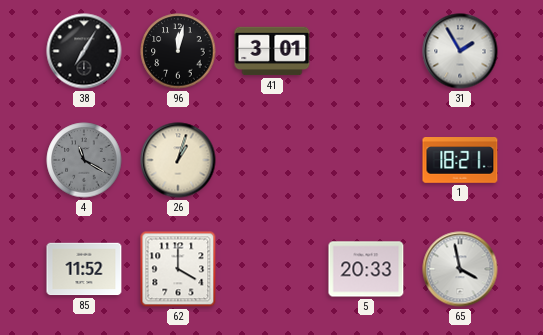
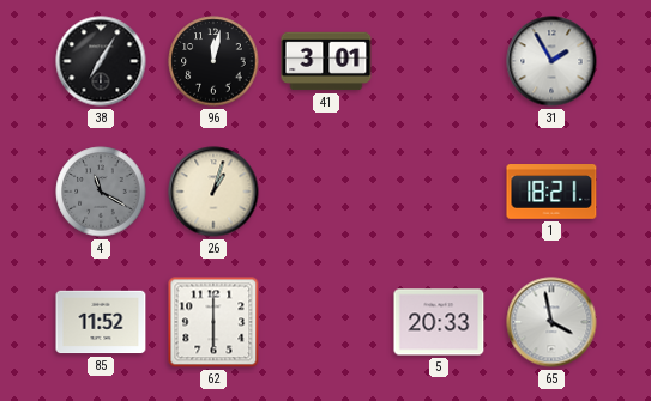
62: 4:00 -> 6:00 (213, 322)
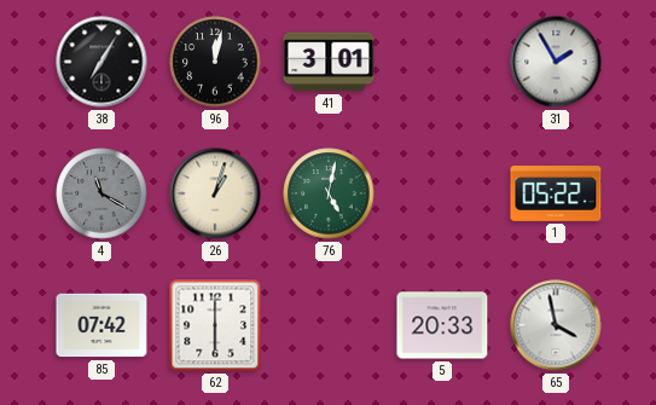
76: none -> 5:02 (329, 193)
1: 18:21 -> 05:22 (556, 195)
85: 11:52 -> 07:42 (101, 325)
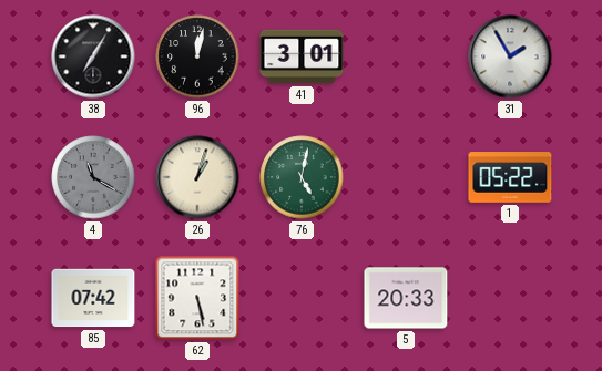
62: 6:00 -> 5:28 (197, 298)
65: 3:58 -> none (556, 325)
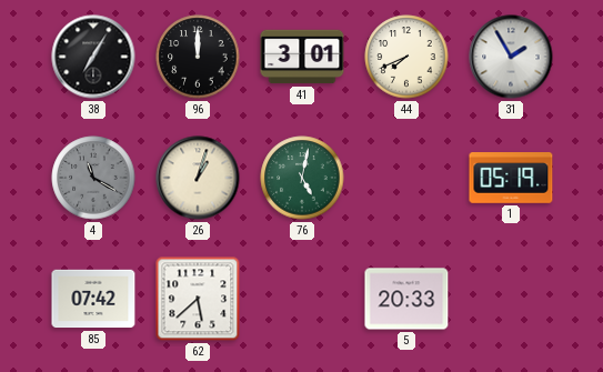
96: 12:02 -> 12:00 (198, 57)
44: none -> 7:41 (406, 57)
1: 05:22 -> 05:19 (511, 179)
62: 5:28 -> 5:38 (198, 299)
